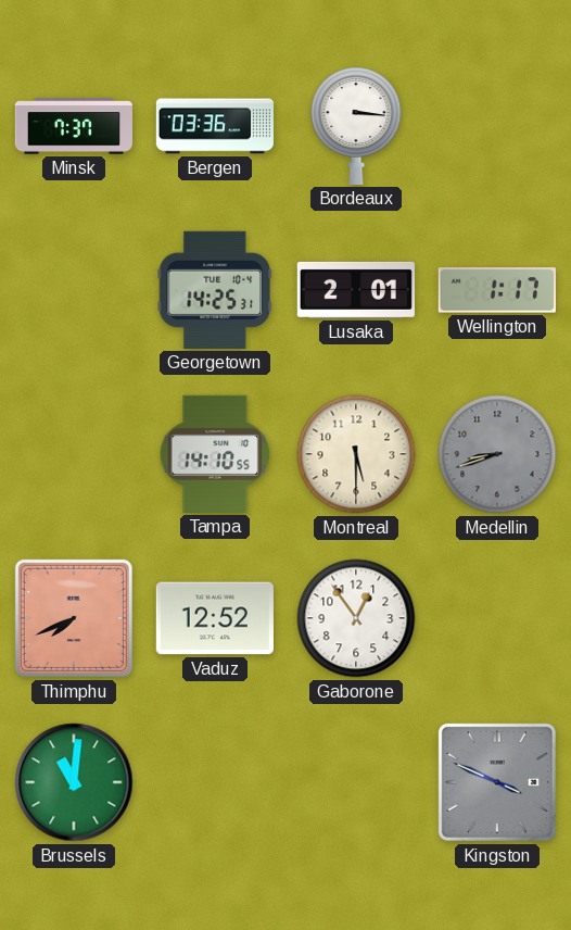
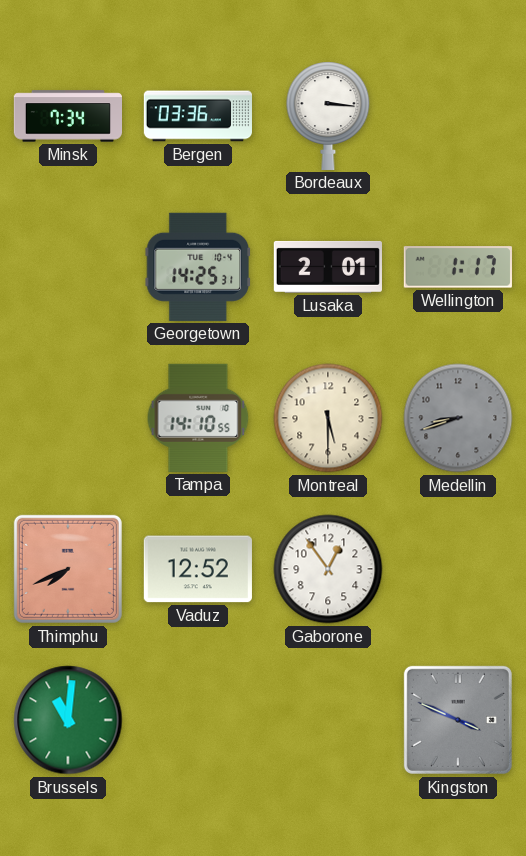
Minsk: 7:37 -> 7:34 (67, 116)
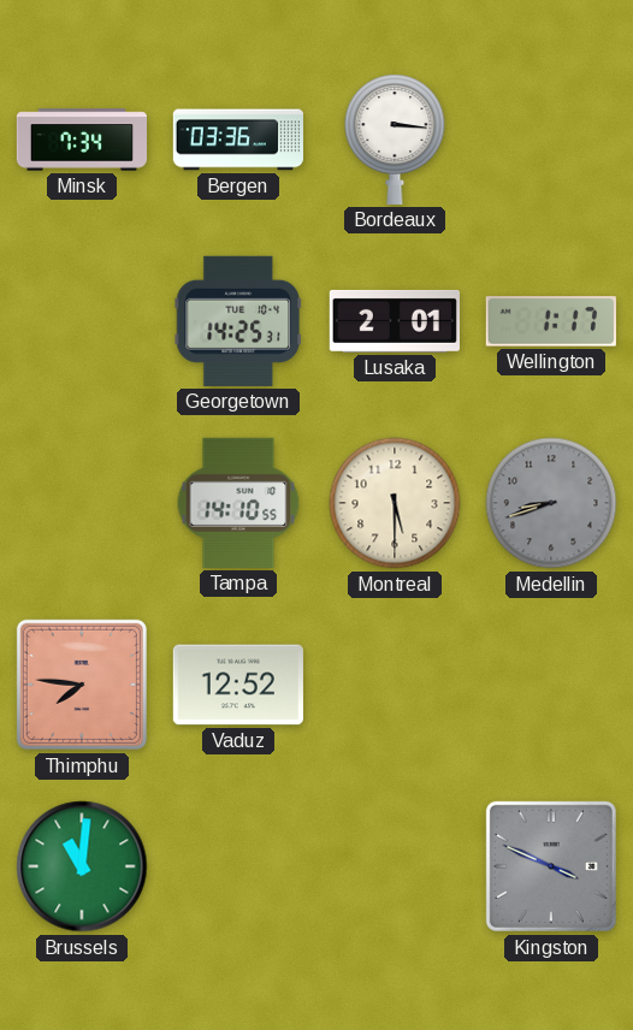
Thimphu: 7:41 -> 7:46 (82, 685)
Gaborone: 12:54 -> none (328, 569)
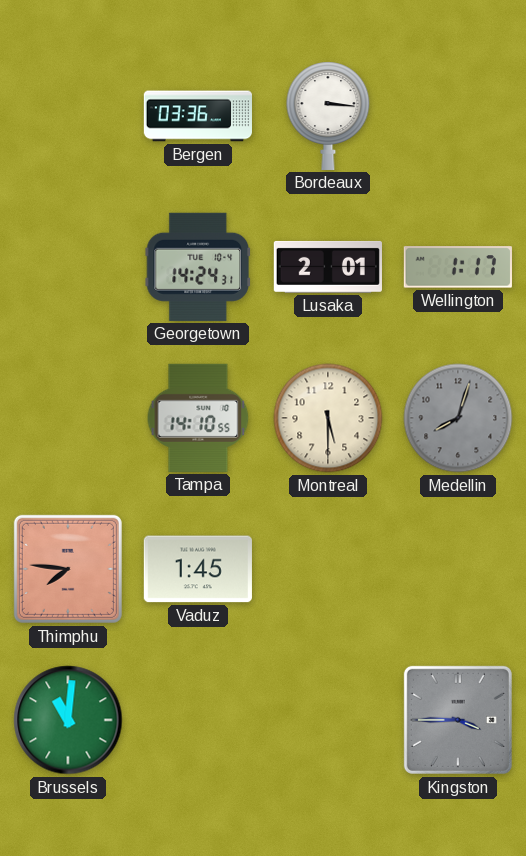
Minsk: 7:34 -> none (81, 140)
Georgetown: 14:25 -> 14:24 (198, 267)
Medellin: 8:42 -> 8:03 (458, 418)
Vaduz: 12:52 -> 1:45 (198, 569)
Kingston: 3:49 -> 3:45 (458, 720)
